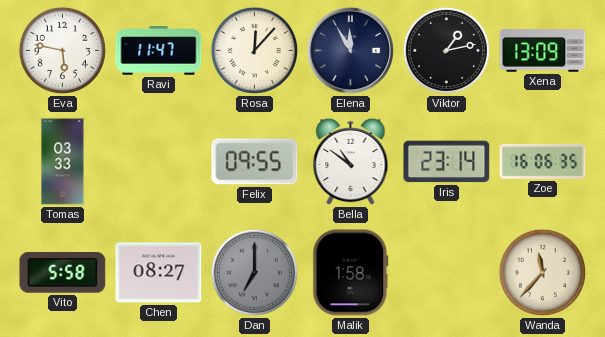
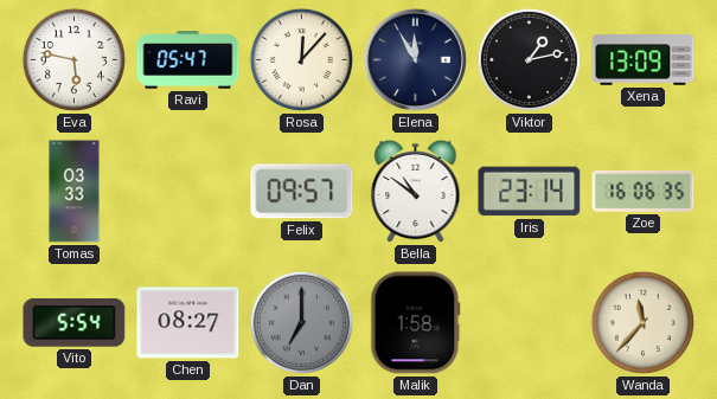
Ravi: 11:47 -> 05:47 (188, 60)
Felix: 09:55 -> 09:57 (302, 192)
Vito: 5:58 -> 5:54 (75, 323)
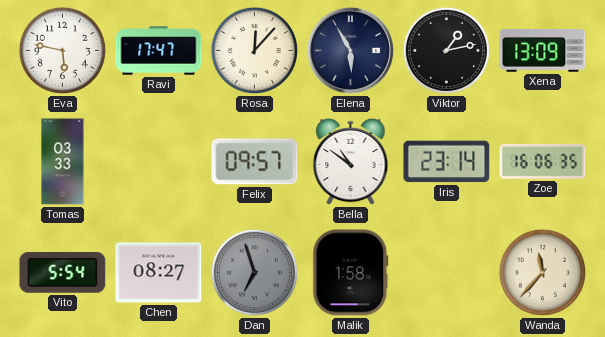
Ravi: 05:47 -> 17:47 (159, 51)
Elena: 11:55 -> 5:55 (350, 50)
Dan: 7:00 -> 6:57 (254, 272)
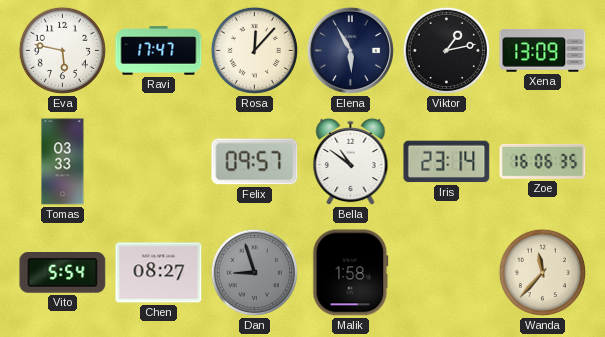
Dan: 6:57 -> 8:57 (254, 272)
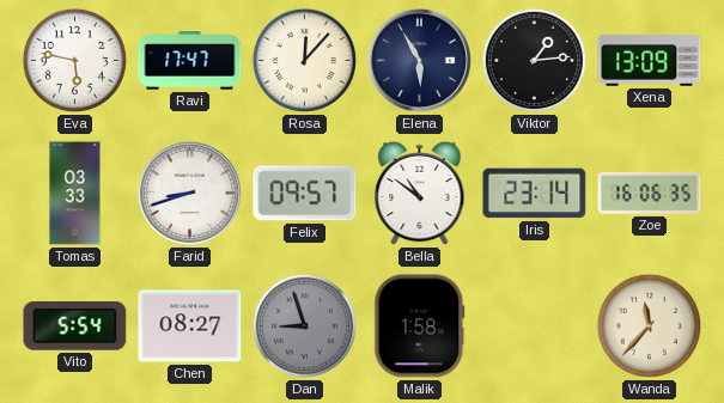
Viktor: 1:13 -> 1:14 (534, 60)
Farid: none -> 8:42 (189, 193)
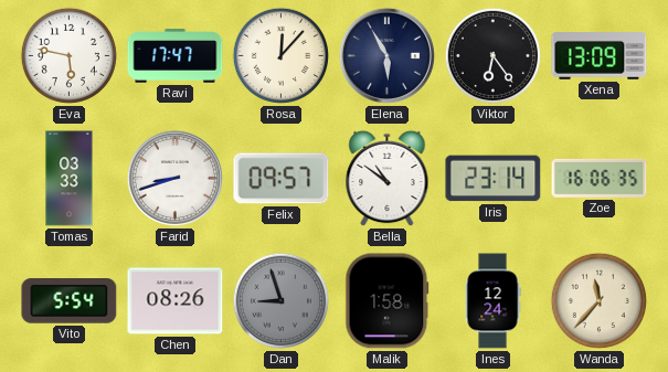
Viktor: 1:14 -> 6:24 (492, 55)
Chen: 08:27 -> 08:26 (176, 301)
Ines: none -> 12:24 (492, 301)
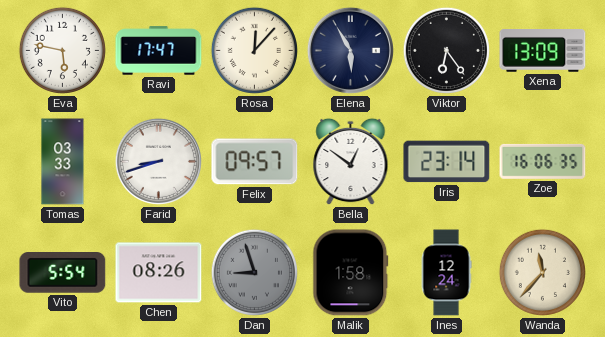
Bella: 10:51 -> 12:51 (351, 162)
